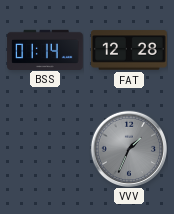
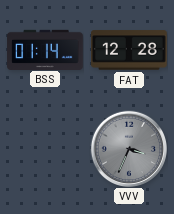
VVV: 1:34 -> 3:34 (128, 148)
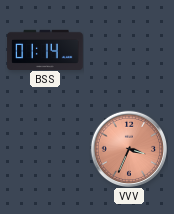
FAT: 12:28 -> none (130, 50)
VVV dial: grey -> salmon (128, 148)
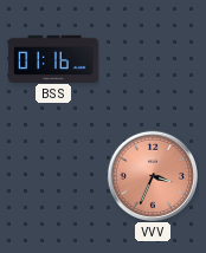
BSS: 01:14 -> 01:16 (53, 58)
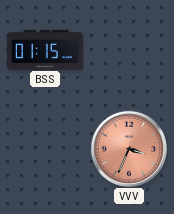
BSS: 01:16 -> 01:15 (45, 49)
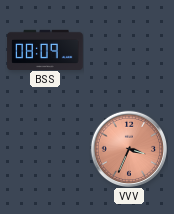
BSS: 01:15 -> 08:09 (45, 49)
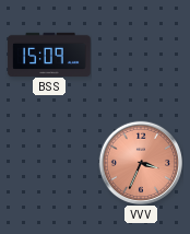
BSS: 08:09 -> 15:09 (49, 54)
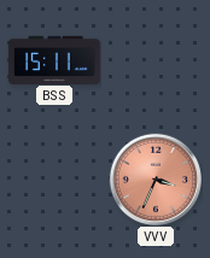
BSS: 15:09 -> 15:11 (54, 59)
